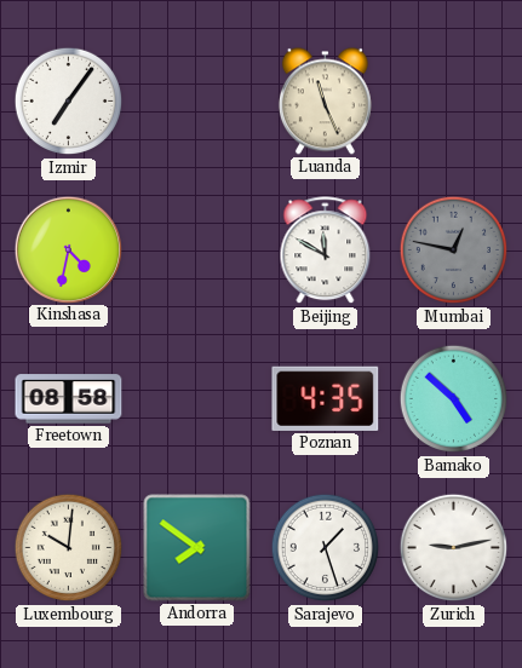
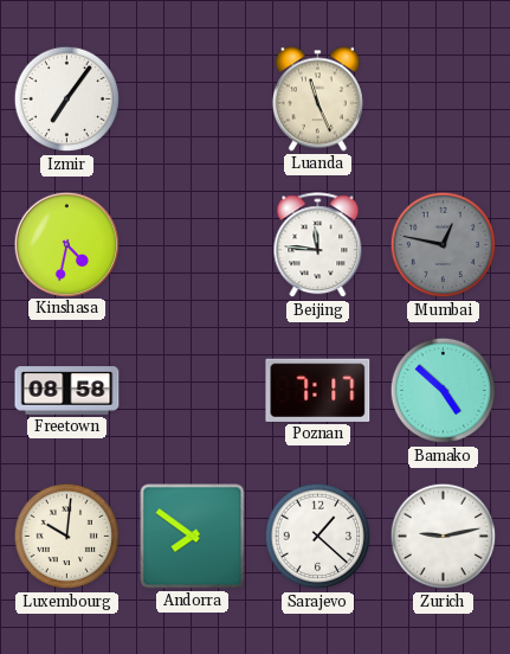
Beijing: 11:50 -> 11:46 (318, 245)
Poznan: 4:35 -> 7:17 (318, 390)
Sarajevo: 1:27 -> 1:22 (318, 537)
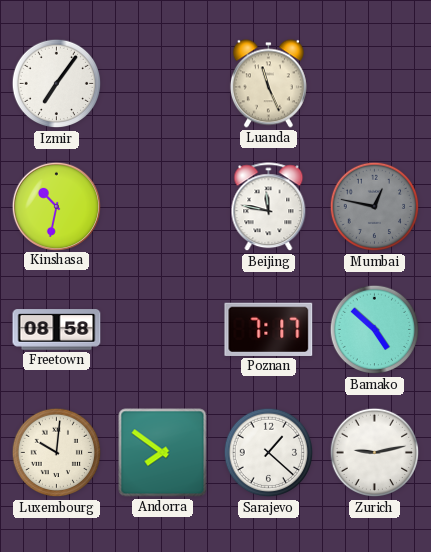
Kinshasa: 4:32 -> 10:32 (56, 206)
Beijing: 11:46 -> 11:47 (269, 207)
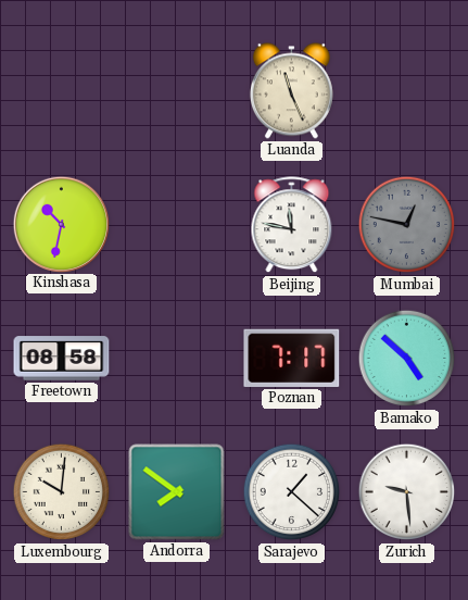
Izmir: 7:06 -> none (57, 84)
Zurich: 9:13 -> 9:29 (407, 492)
